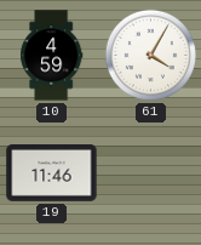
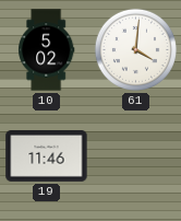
10: 4:59 -> 5:02 (47, 50)
61: 4:05 -> 4:01 (135, 49)
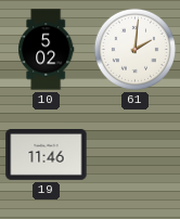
61: 4:01 -> 2:01 (134, 49)
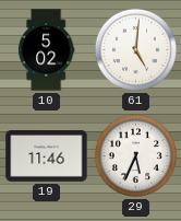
61: 2:01 -> 5:01 (135, 49)
29: none -> 5:34 (135, 155)
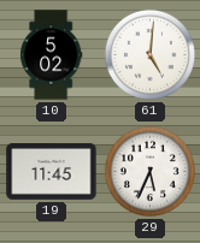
19: 11:46 -> 11:45 (52, 172)
